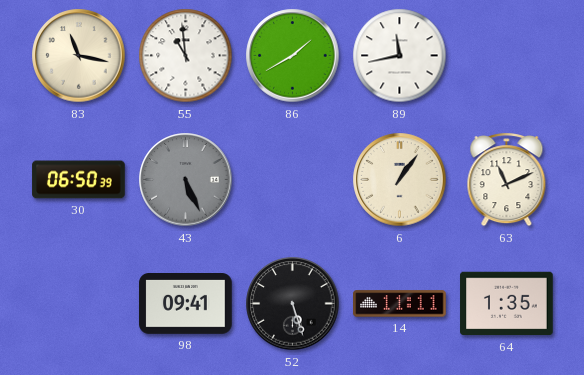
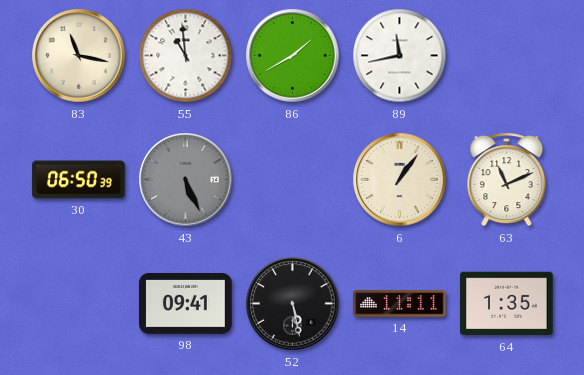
52: 5:27 -> 5:28 (293, 304)
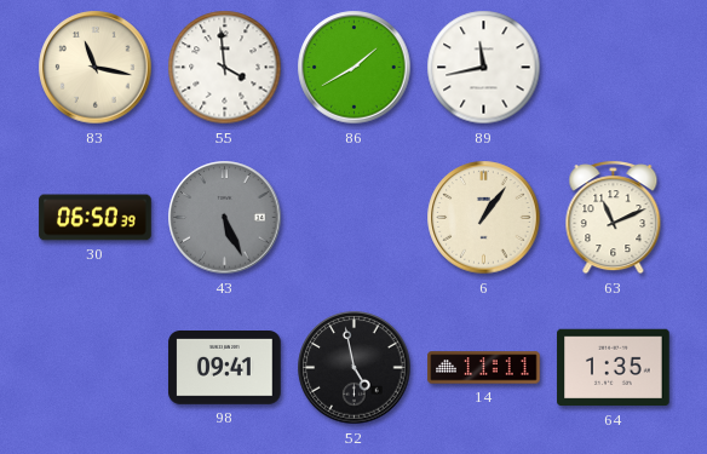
55: 10:59 -> 3:59 (225, 68)
52: 5:28 -> 4:58 (355, 368)
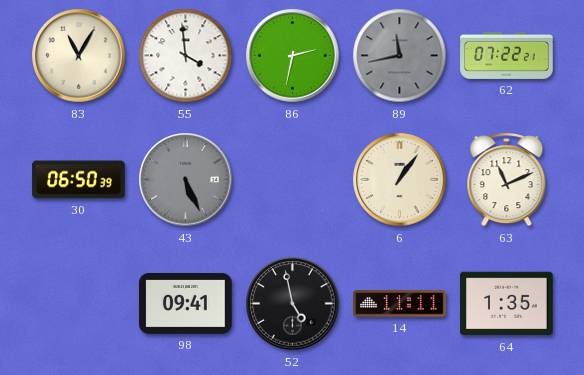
83: 11:17 -> 11:05 (79, 56)
86: 1:40 -> 2:32 (293, 56)
89 dial: white -> grey (400, 56)
62: none -> 07:22 (507, 55)
